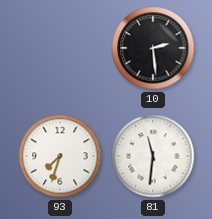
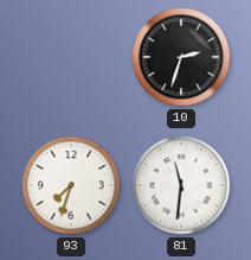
10: 2:29 -> 2:33 (181, 57)
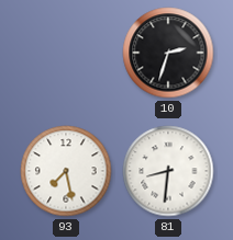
93: 7:33 -> 7:28 (66, 171)
81: 11:31 -> 8:31 (168, 171)
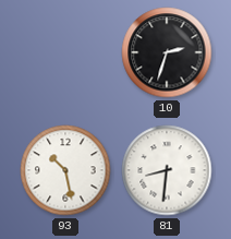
93: 7:28 -> 10:28 (65, 170)
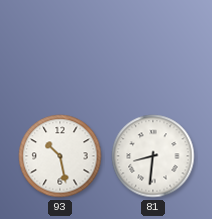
10: 2:33 -> none (167, 52)
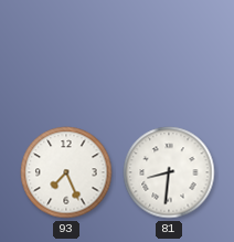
93: 10:28 -> 7:26 (66, 172)
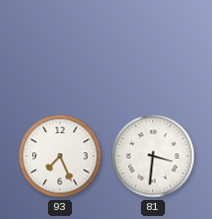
81: 8:31 -> 3:31 (153, 156)
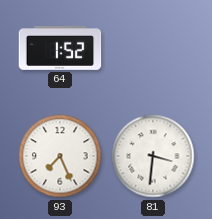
64: none -> 1:52 (60, 49)
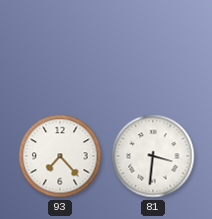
64: 1:52 -> none (60, 49)
93: 7:26 -> 7:23 (60, 156)
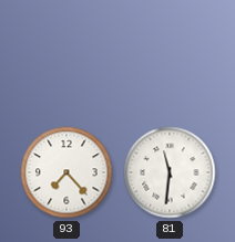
81: 3:31 -> 11:31 (170, 172)
